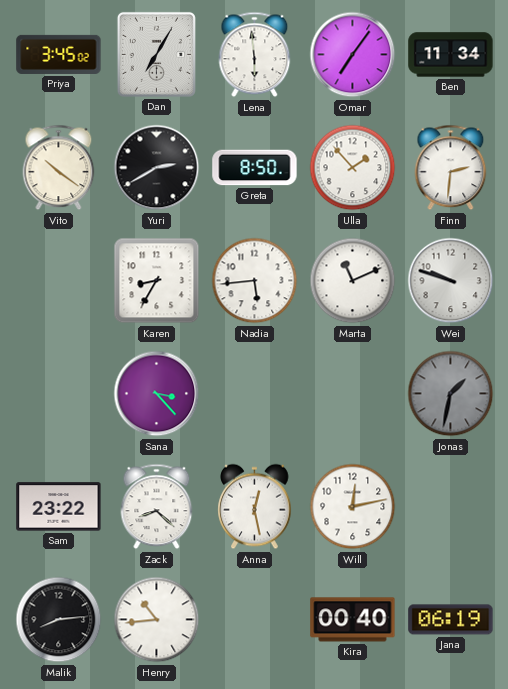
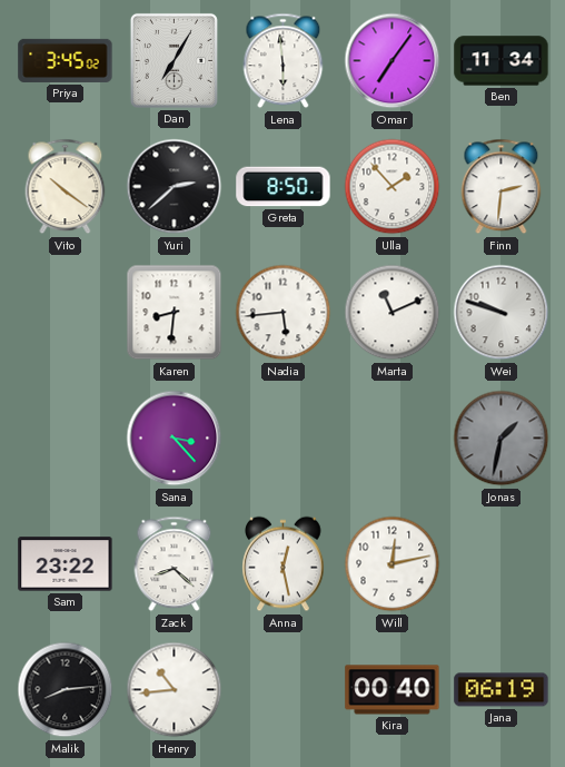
Yuri: 2:40 -> 2:38 (175, 187)
Karen: 8:35 -> 8:31 (175, 313)
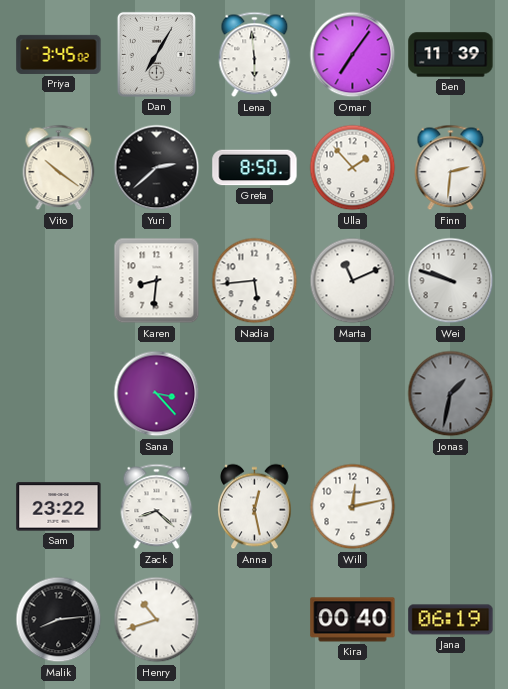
Ben: 11:34 -> 11:39 (451, 55)
Henry: 10:44 -> 10:42 (157, 620)
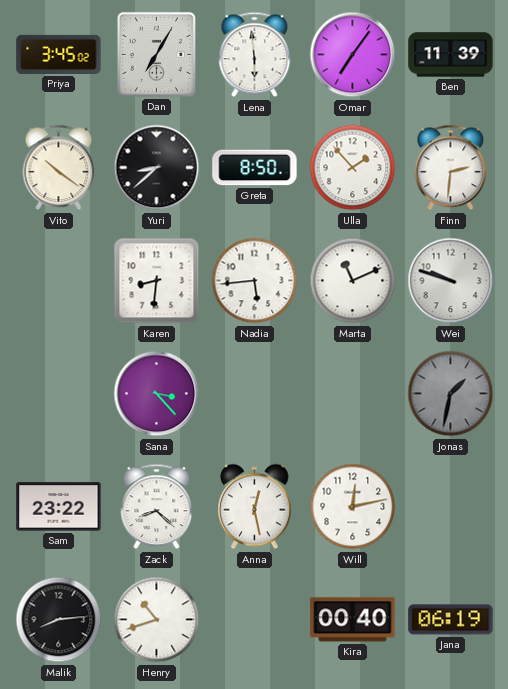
Yuri: 2:38 -> 8:38 (157, 168)
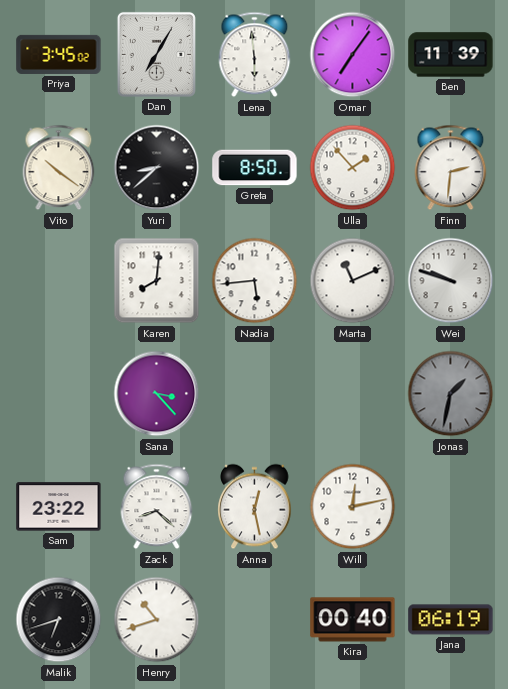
Karen: 8:31 -> 8:01 (157, 281)
Malik: 8:14 -> 6:42 (59, 620)
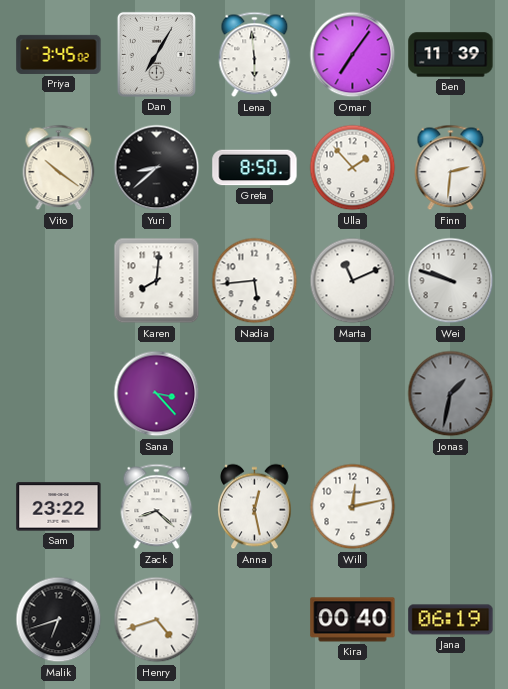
Henry: 10:42 -> 4:42 (157, 620)
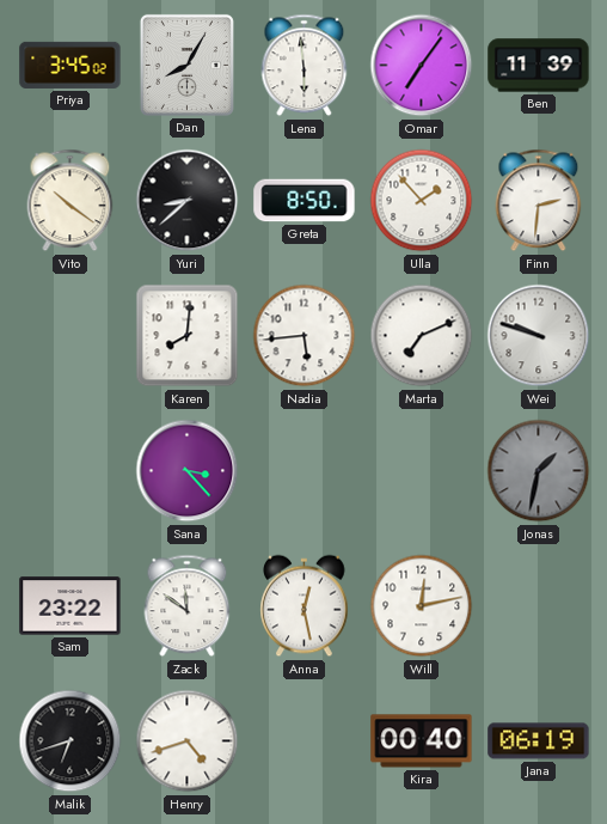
Dan: 7:05 -> 8:05 (186, 65)
Marta: 11:11 -> 7:11 (422, 336)
Zack: 8:22 -> 11:51 (188, 606)
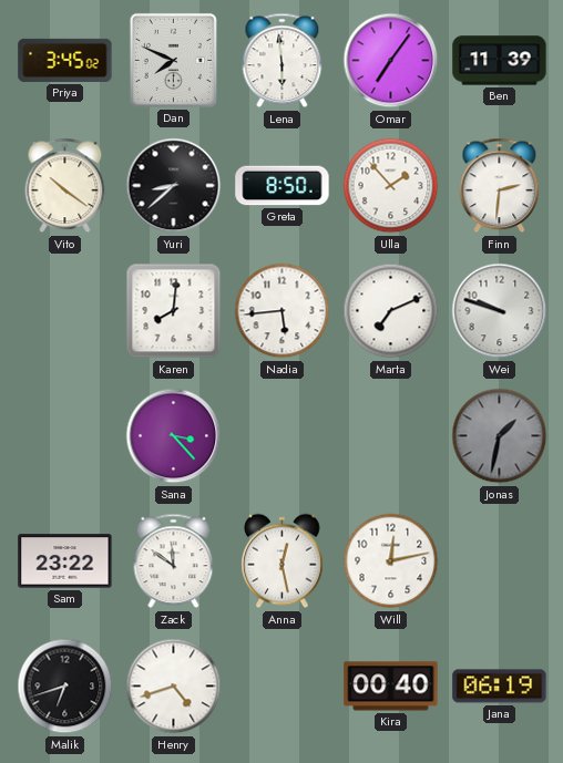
Dan: 8:05 -> 7:49 (173, 60)
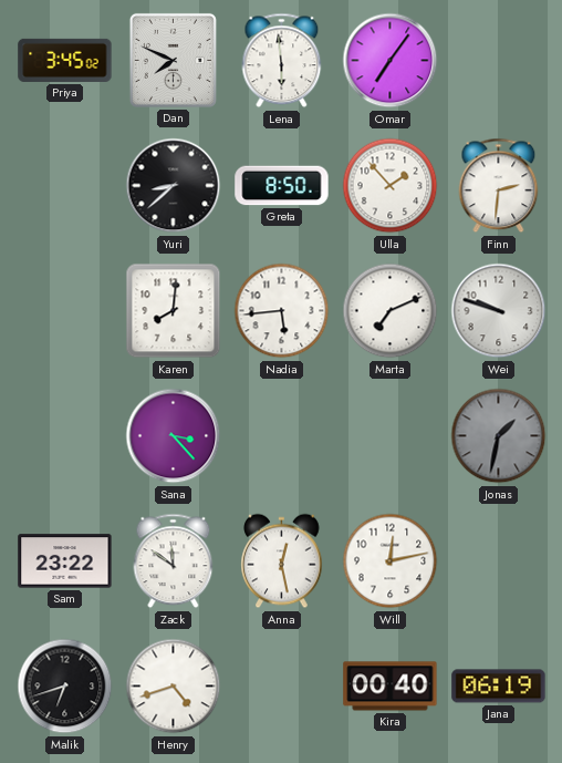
Ben: 11:39 -> none (500, 61)
Vito: 10:21 -> none (65, 186)
